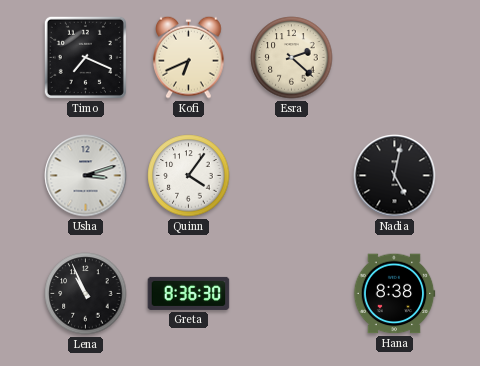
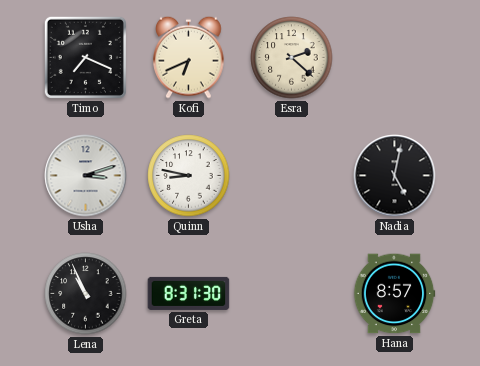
Quinn: 4:06 -> 8:47 (189, 176)
Greta: 8:36 -> 8:31 (189, 293)
Hana: 8:38 -> 8:57 (394, 294)
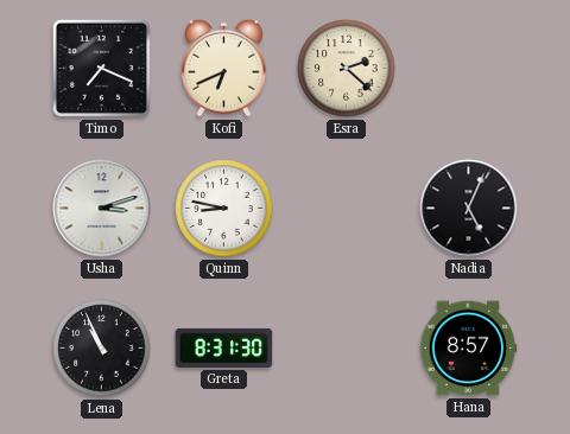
Nadia: 5:02 -> 5:04 (469, 209)
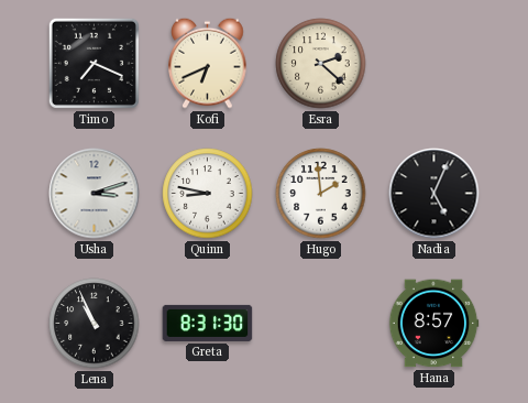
Hugo: none -> 1:59 (321, 194)
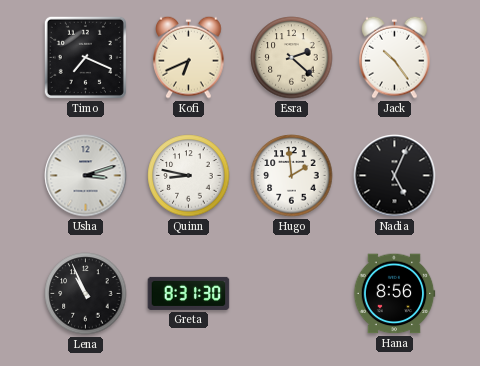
Jack: none -> 10:24 (395, 57)
Hana: 8:57 -> 8:56 (394, 294)
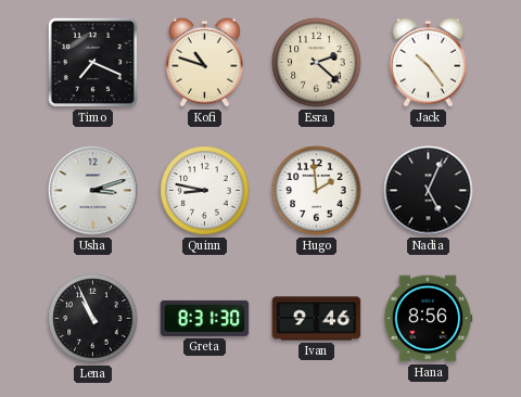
Kofi: 6:41 -> 10:48 (205, 62)
Ivan: none -> 9:46 (317, 319)
